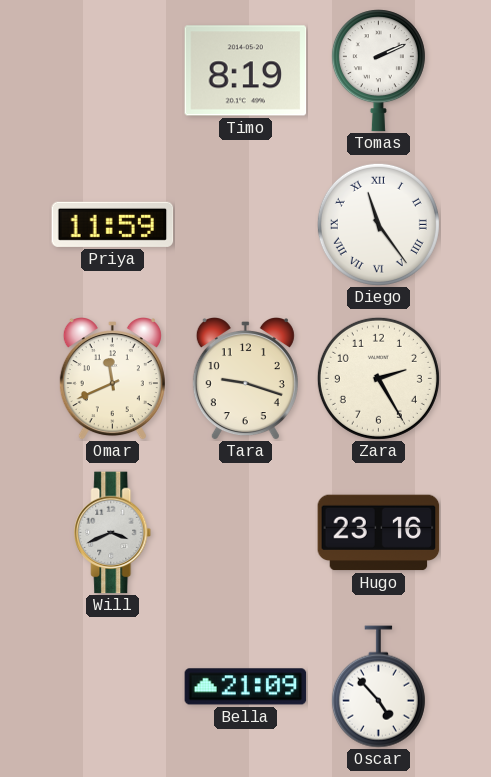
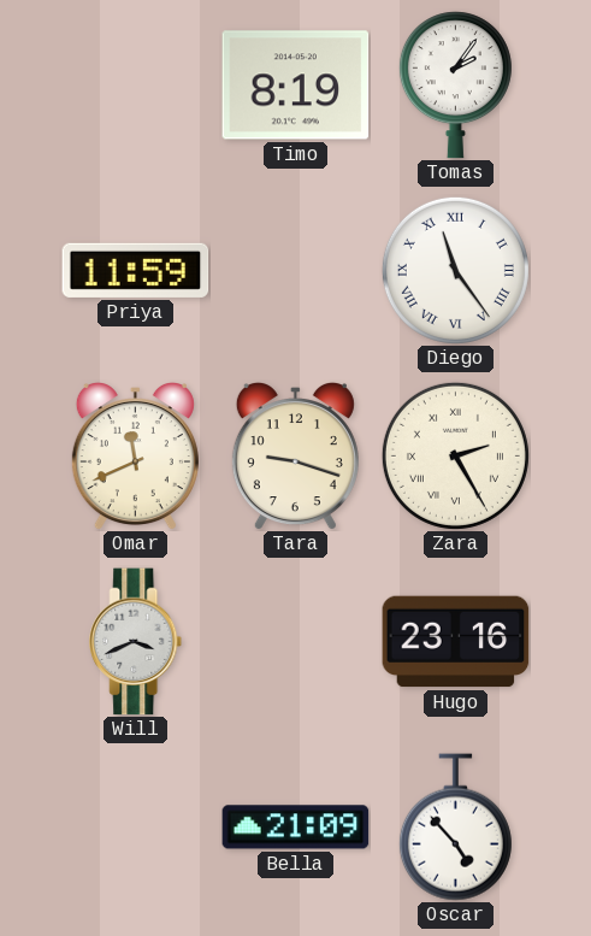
Tomas: 2:11 -> 2:06 (455, 86)
Zara numerals: Arabic -> Roman (455, 455)
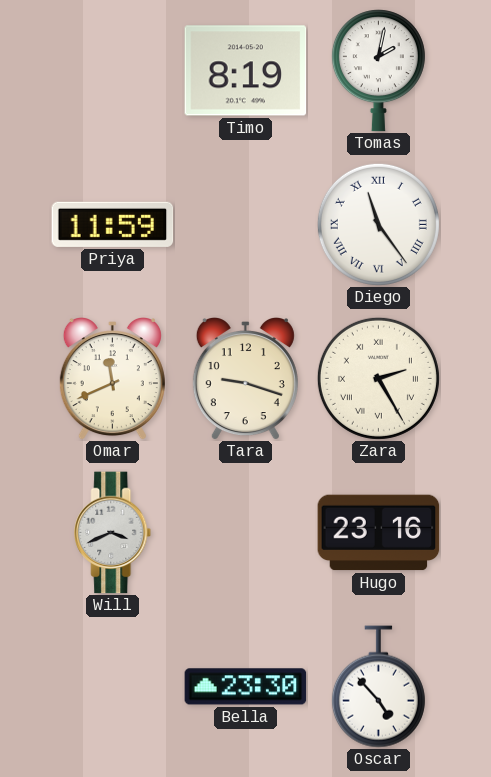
Tomas: 2:06 -> 2:02 (378, 71)
Bella: 21:09 -> 23:30 (246, 687)
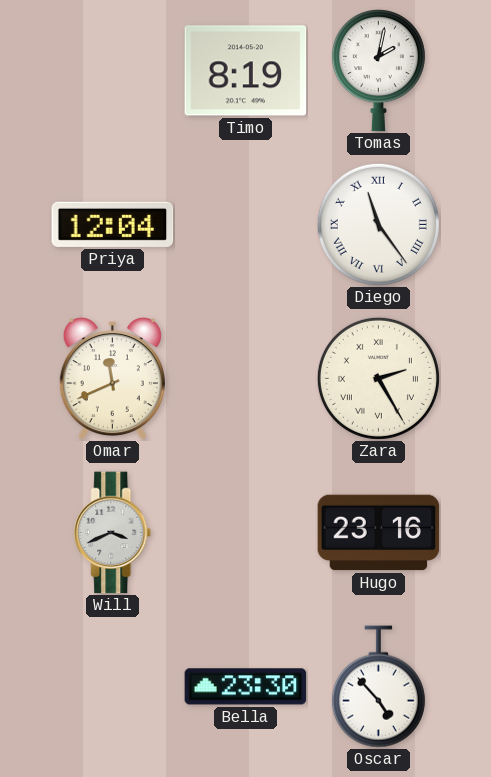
Priya: 11:59 -> 12:04 (113, 224)
Tara: 9:18 -> none (245, 379)
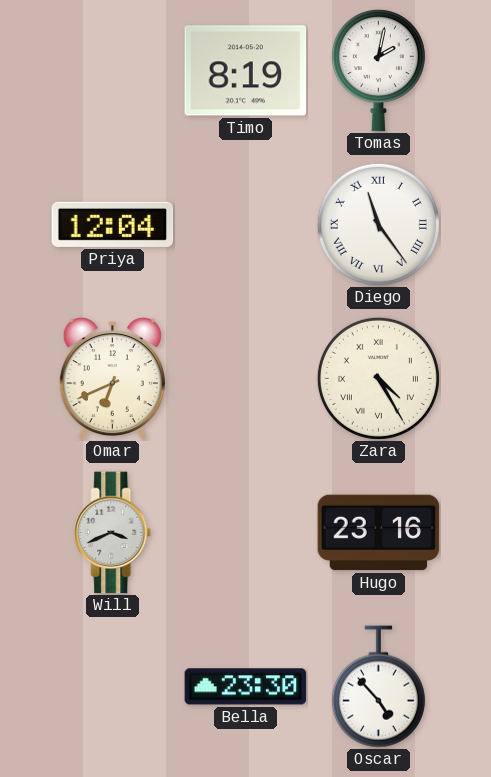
Omar: 11:41 -> 6:41 (112, 379)
Zara: 2:25 -> 4:25 (378, 378)
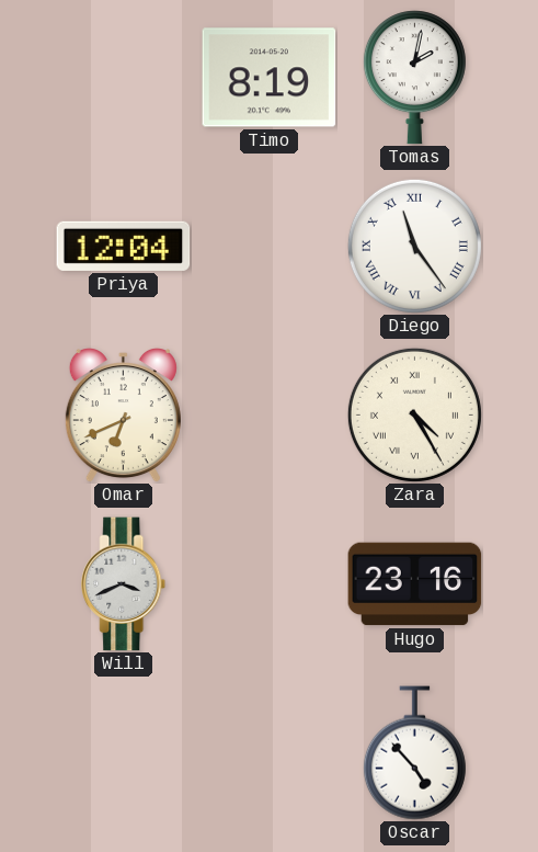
Bella: 23:30 -> none (246, 687)
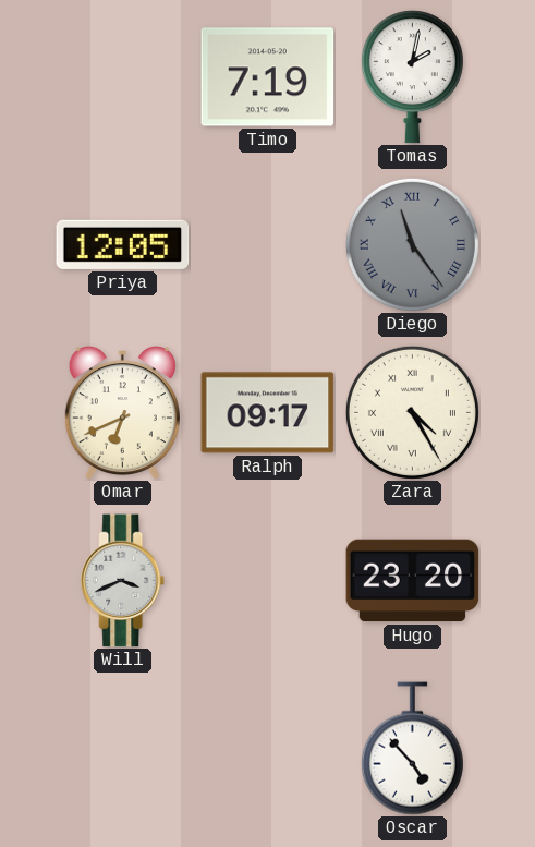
Timo: 8:19 -> 7:19 (268, 77)
Priya: 12:04 -> 12:05 (123, 244)
Diego dial: white -> grey (412, 244)
Ralph: none -> 09:17 (268, 413)
Hugo: 23:16 -> 23:20 (413, 581)
